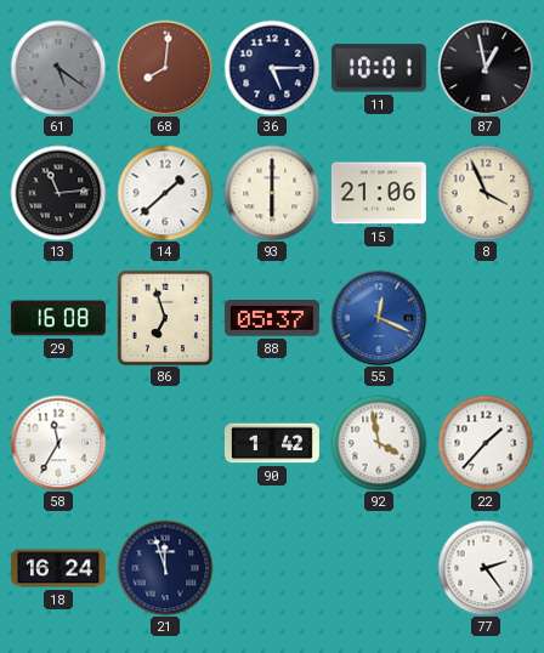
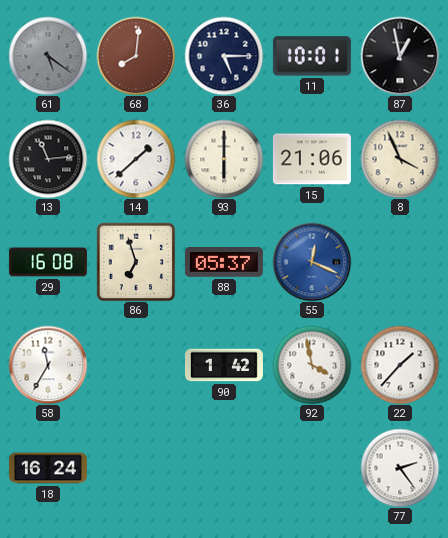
21: 11:57 -> none (165, 568)
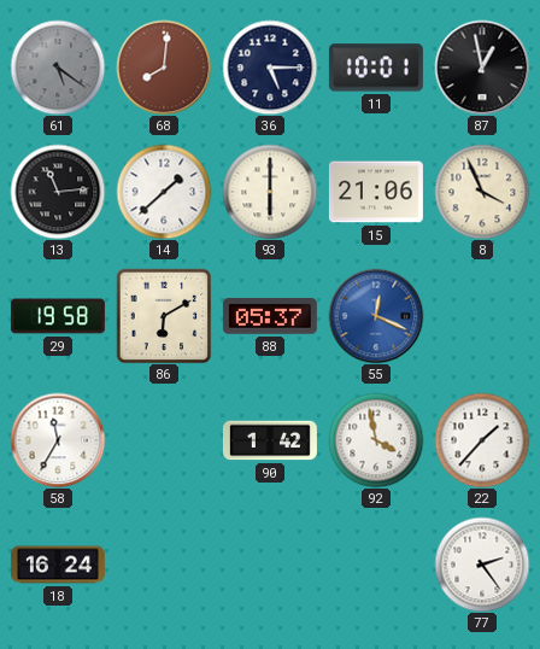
29: 16:08 -> 19:58 (58, 316)
86: 6:57 -> 6:10 (164, 316)
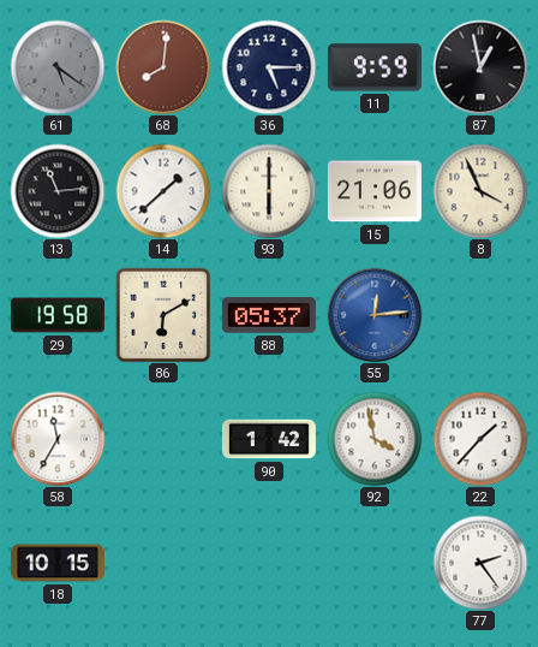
11: 10:01 -> 9:59 (375, 67)
55: 12:19 -> 12:14 (375, 315)
18: 16:24 -> 10:15 (58, 563)
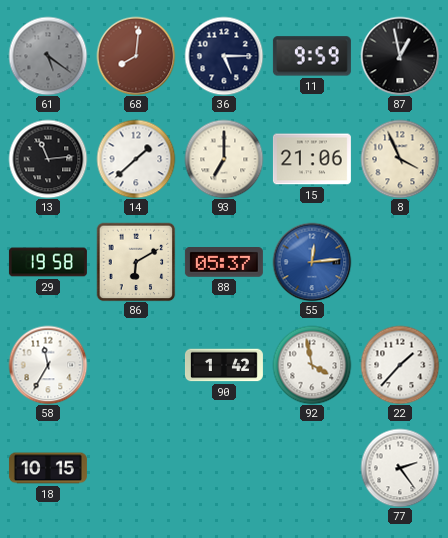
93: 6:00 -> 7:00 (224, 159)
